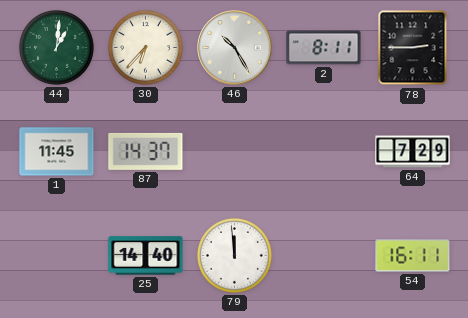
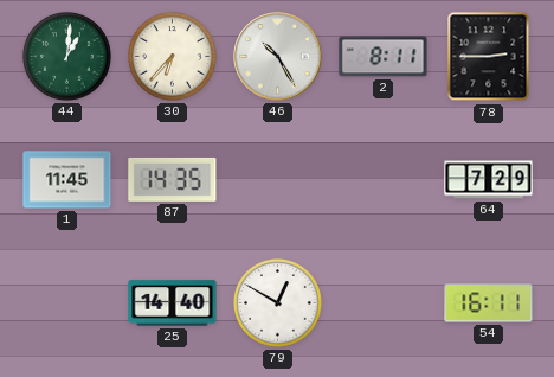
87: 14:37 -> 14:35 (173, 179)
79: 11:59 -> 12:50 (278, 303)
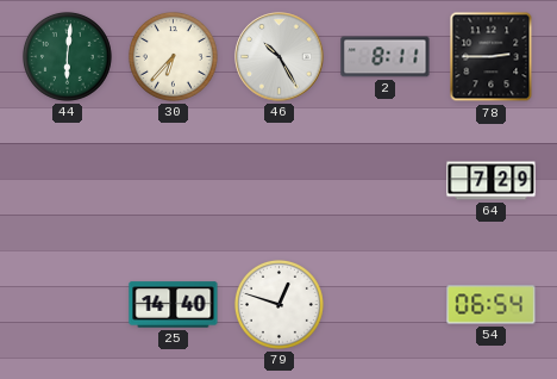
44: 1:01 -> 6:01 (68, 57)
1: 11:45 -> none (67, 180)
87: 14:35 -> none (173, 179)
79: 12:50 -> 12:48 (280, 305)
54: 16:11 -> 06:54 (492, 305)
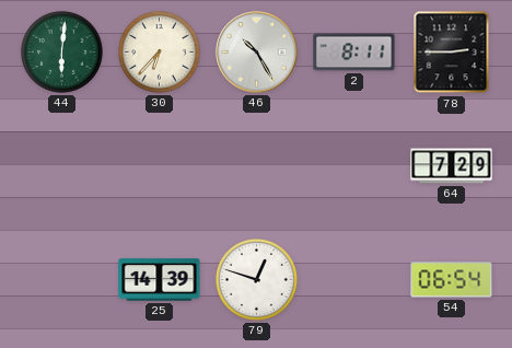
25: 14:40 -> 14:39 (160, 280)
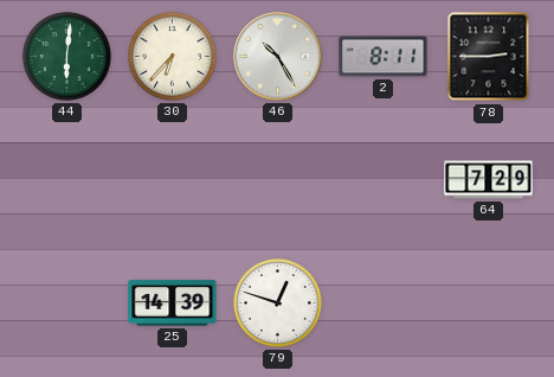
54: 06:54 -> none (452, 280)
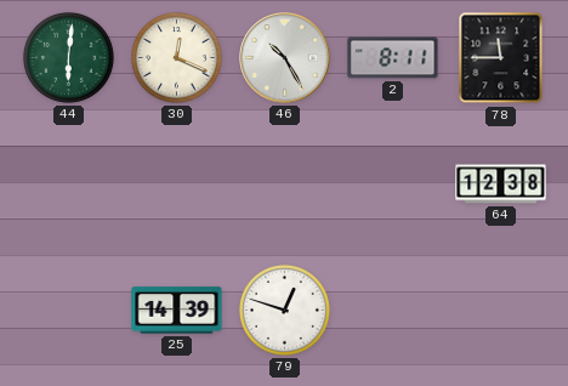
30: 6:37 -> 12:19 (177, 58)
78: 2:45 -> 11:45 (501, 58)
64: 7:29 -> 12:38 (501, 185)
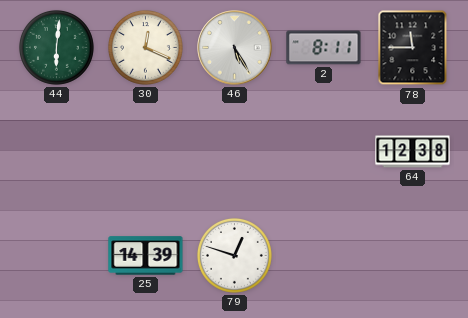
46: 10:25 -> 5:25 (235, 48)
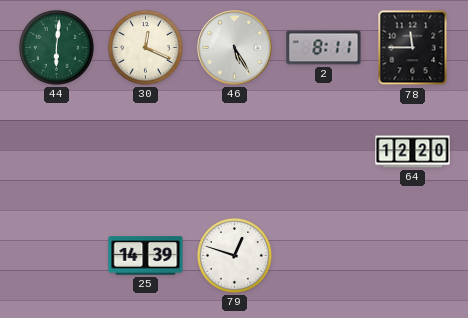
64: 12:38 -> 12:20 (413, 152)
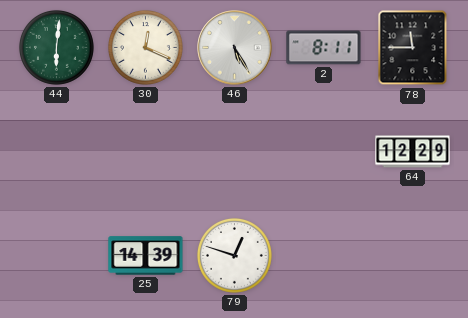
64: 12:20 -> 12:29 (413, 152)
